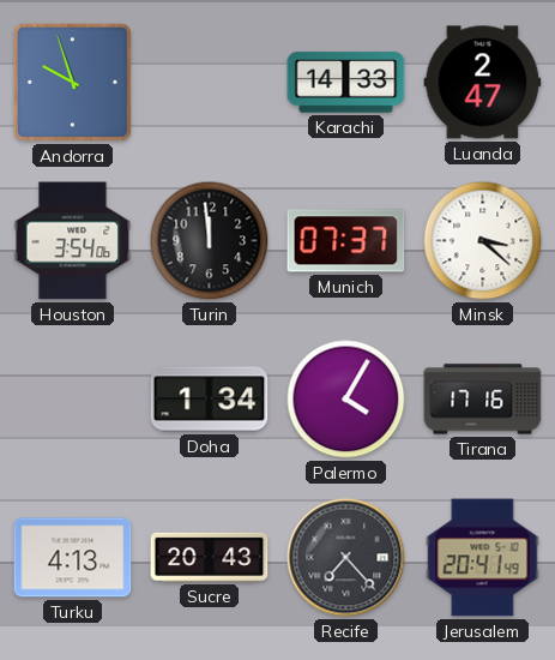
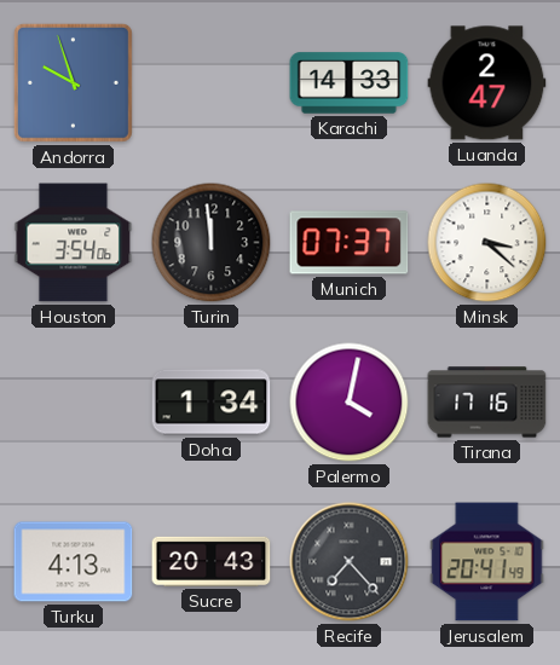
Palermo: 4:05 -> 4:02 (350, 403)
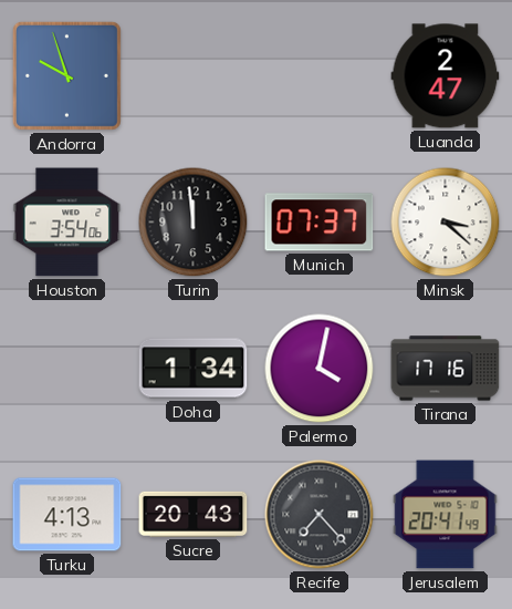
Karachi: 14:33 -> none (350, 83)
